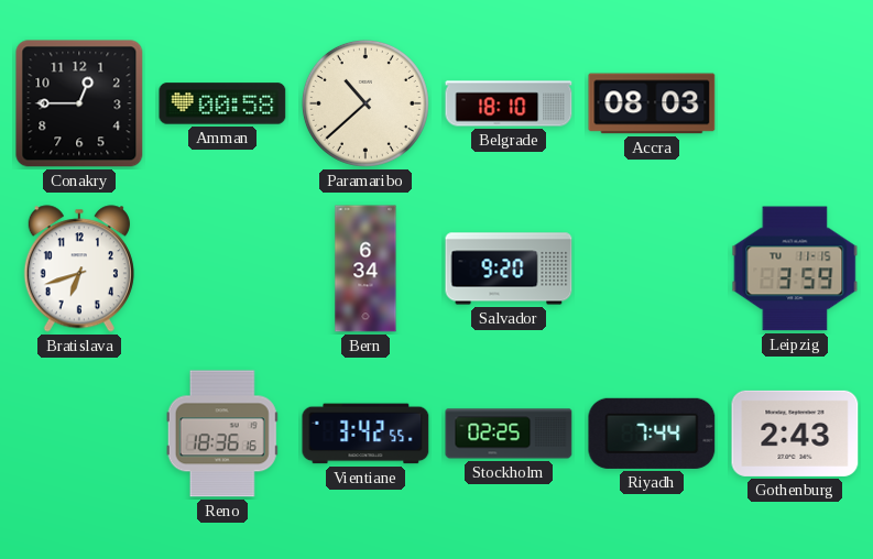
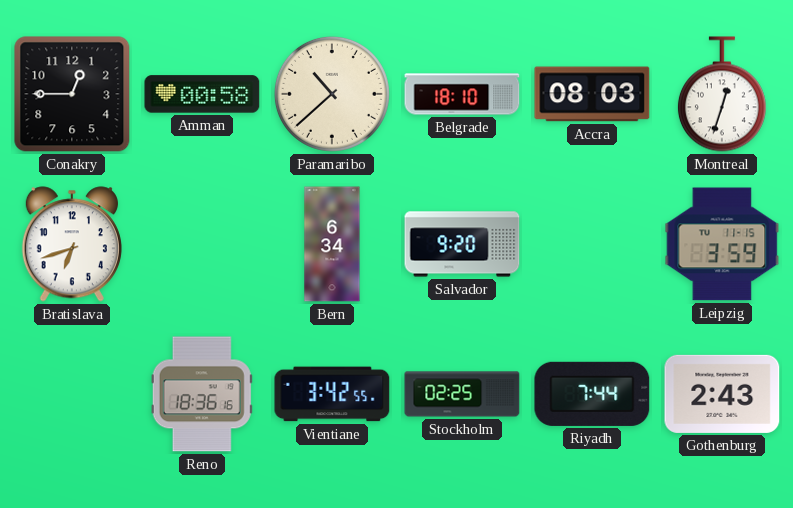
Montreal: none -> 12:33 (722, 94)
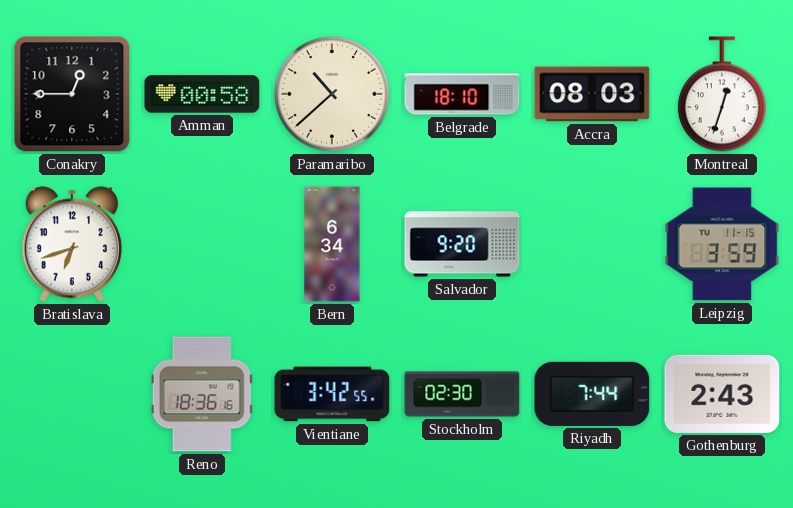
Stockholm: 02:25 -> 02:30 (462, 394)
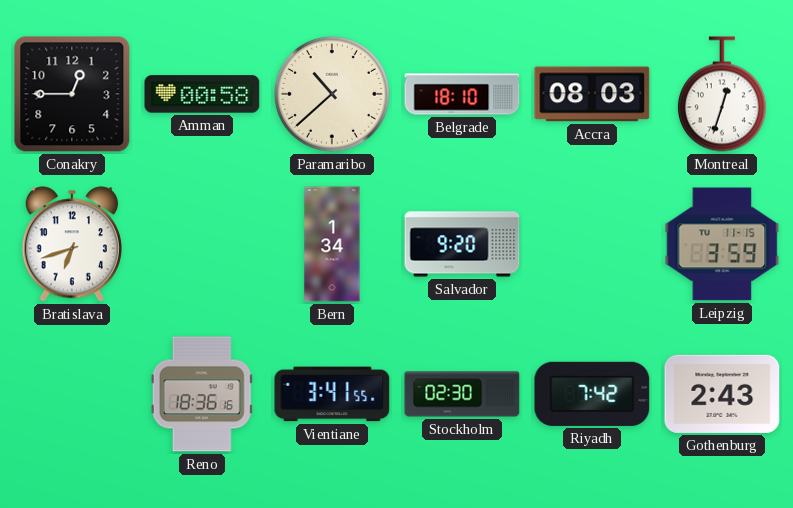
Bern: 6:34 -> 1:34 (332, 244)
Vientiane: 3:42 -> 3:41 (332, 394)
Riyadh: 7:44 -> 7:42 (592, 394)
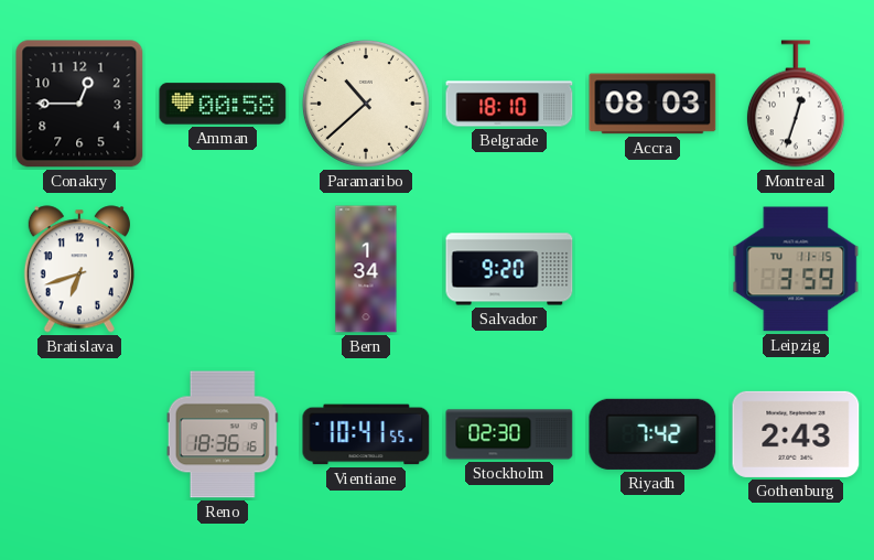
Vientiane: 3:41 -> 10:41 (366, 434)
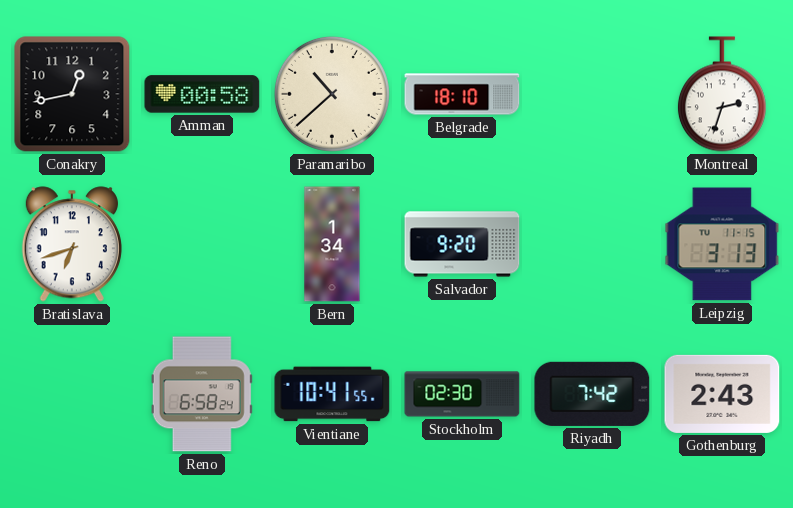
Conakry: 12:45 -> 12:43 (72, 94)
Accra: 08:03 -> none (652, 104)
Montreal: 12:33 -> 2:33 (722, 94)
Leipzig: 3:59 -> 3:13 (722, 244)
Reno: 18:36 -> 6:58 (202, 394)
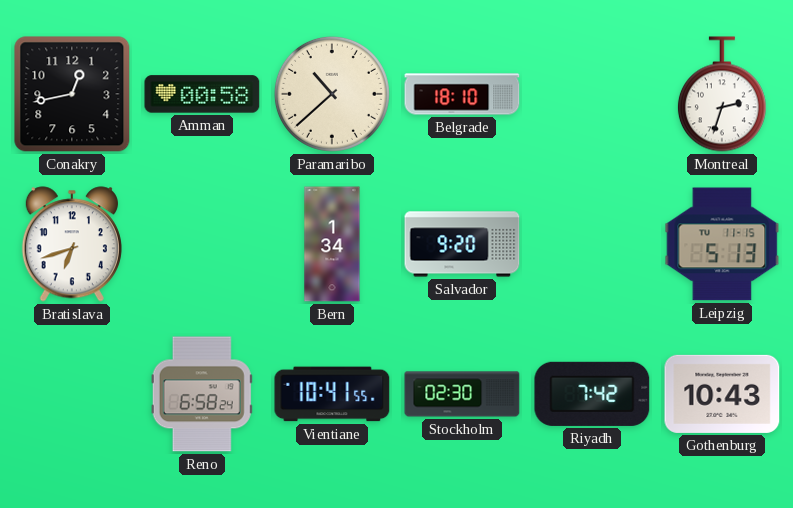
Leipzig: 3:13 -> 5:13 (722, 244)
Gothenburg: 2:43 -> 10:43 (722, 394)
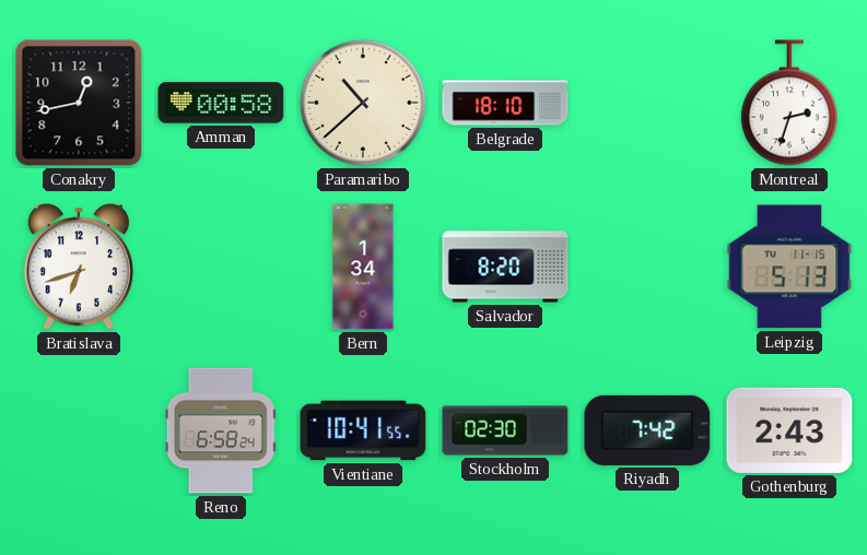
Salvador: 9:20 -> 8:20 (505, 267)
Gothenburg: 10:43 -> 2:43 (789, 430)
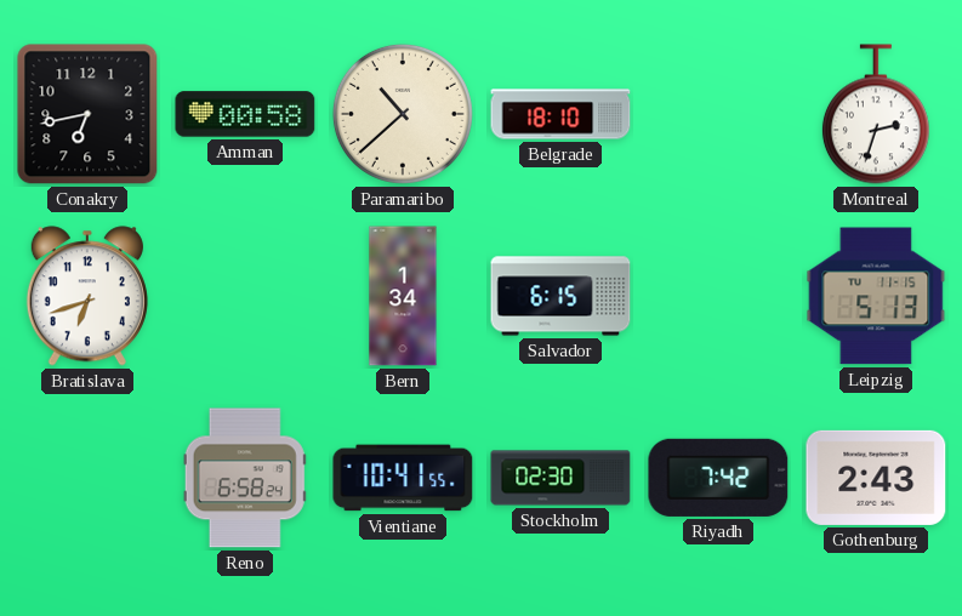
Conakry: 12:43 -> 6:43 (87, 114)
Salvador: 8:20 -> 6:15 (560, 296)
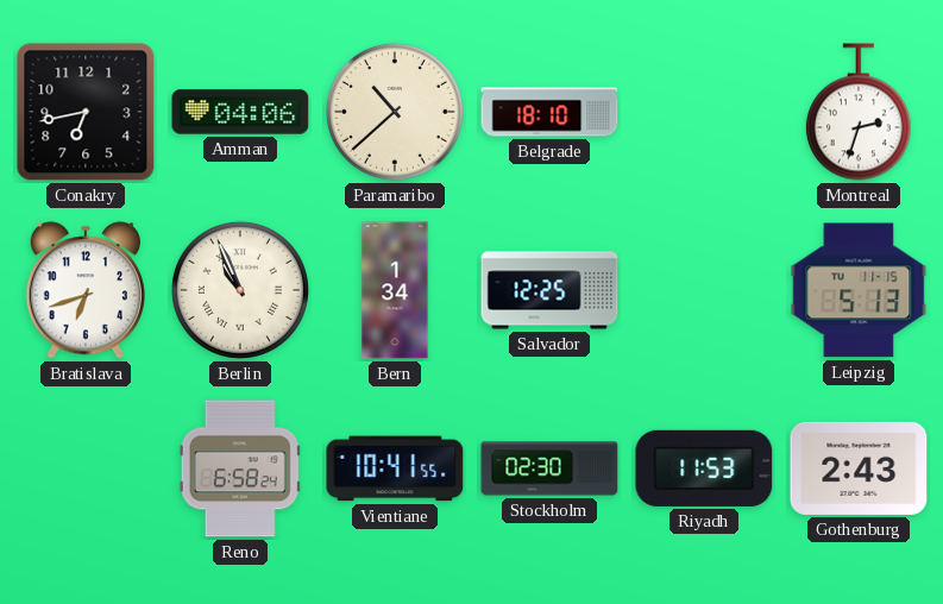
Amman: 00:58 -> 04:06 (240, 112)
Berlin: none -> 10:56 (240, 290)
Salvador: 6:15 -> 12:25 (549, 290)
Riyadh: 7:42 -> 11:53 (704, 468)
